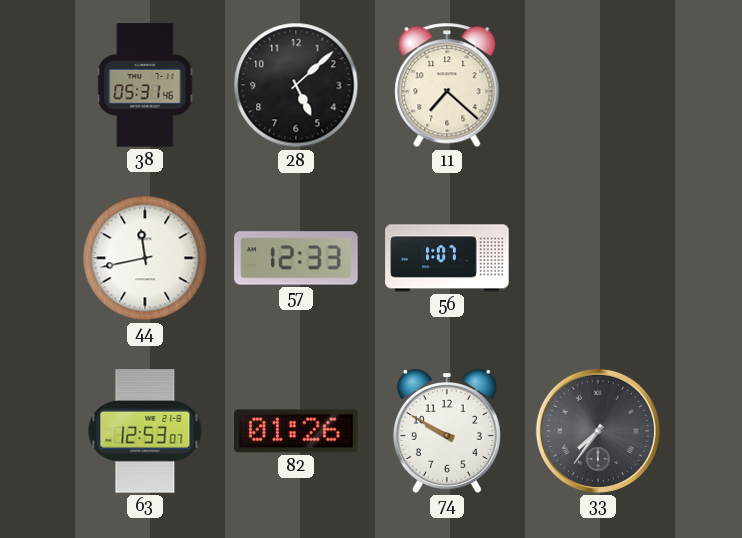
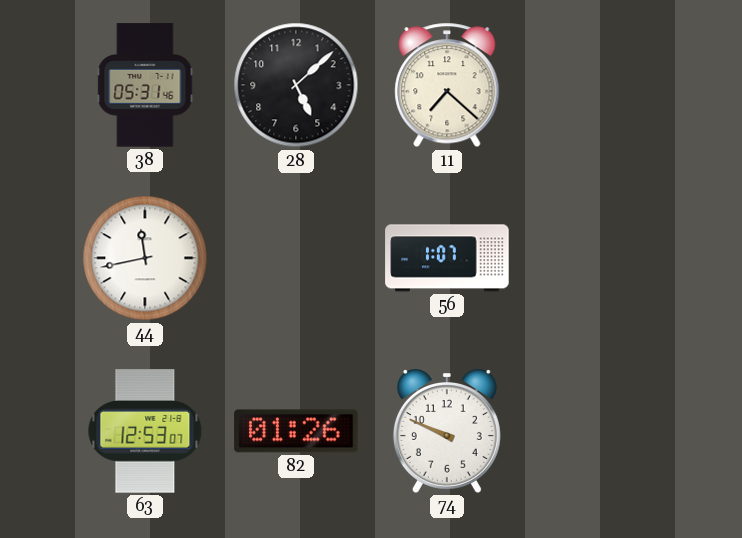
57: 12:33 -> none (296, 258)
74: 9:50 -> 9:49 (447, 432)
33: 7:36 -> none (598, 431)
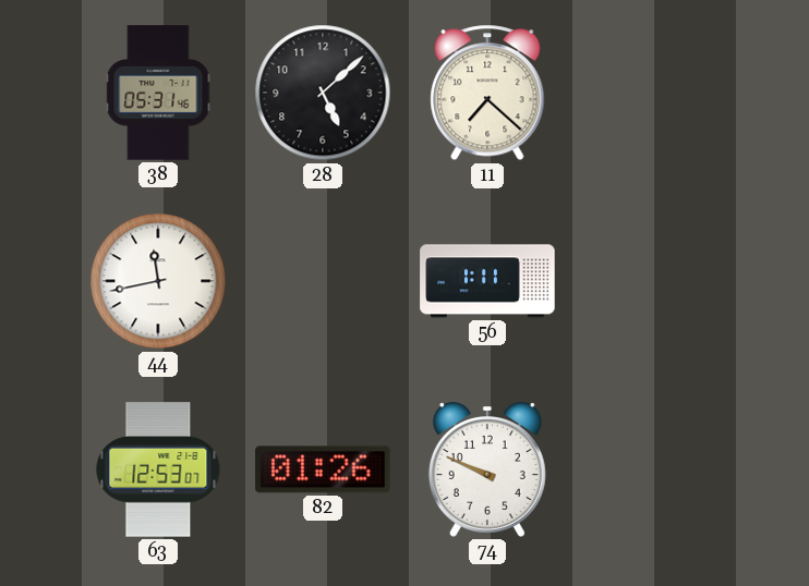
56: 1:07 -> 1:11 (487, 281)
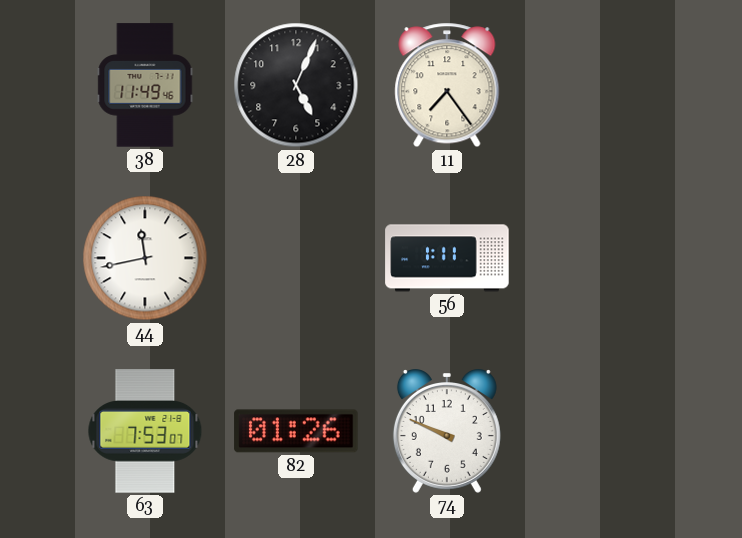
38: 05:31 -> 11:49 (145, 85)
28: 5:08 -> 5:04 (296, 85)
11: 7:22 -> 7:24 (447, 85)
63: 12:53 -> 7:53 (145, 431)
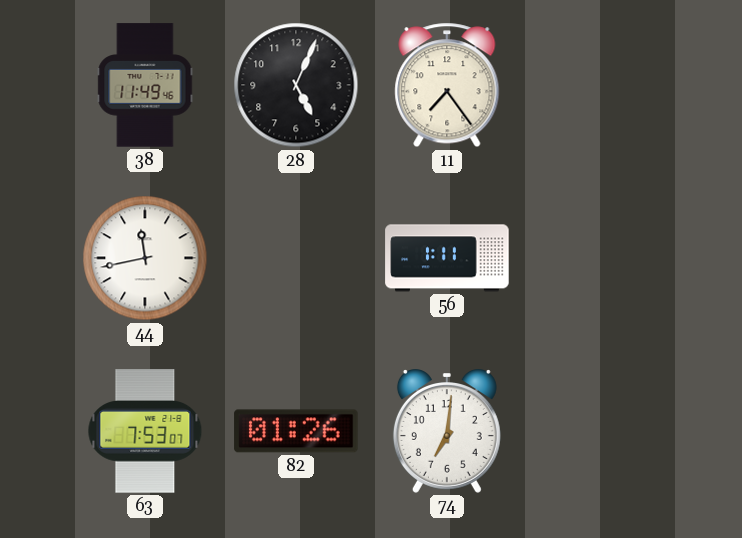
74: 9:49 -> 7:01 (447, 432)
